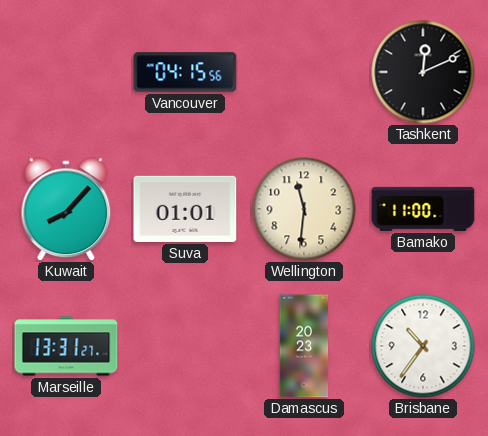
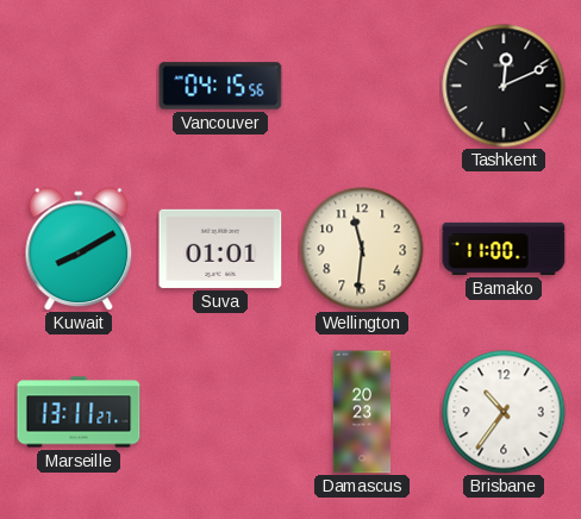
Kuwait: 8:07 -> 8:10 (79, 249)
Marseille: 13:31 -> 13:11 (79, 412)
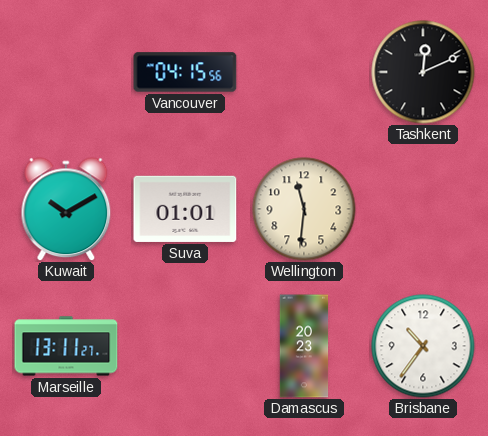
Kuwait: 8:10 -> 10:10 (66, 209)
Bamako: 11:00 -> none (504, 249)
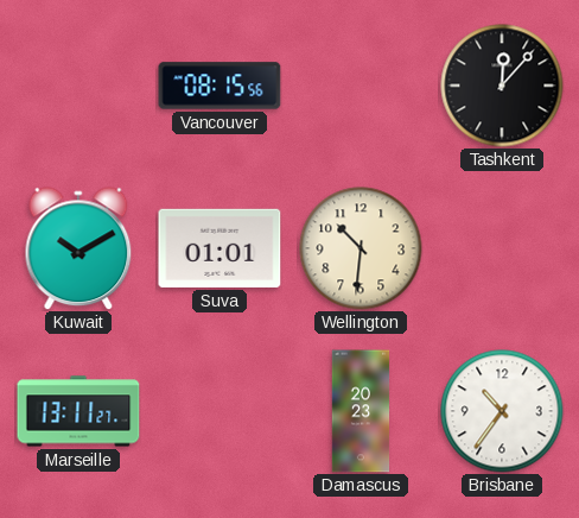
Vancouver: 04:15 -> 08:15 (219, 86)
Tashkent: 12:11 -> 12:07 (502, 86)
Wellington: 11:31 -> 10:31 (361, 248)
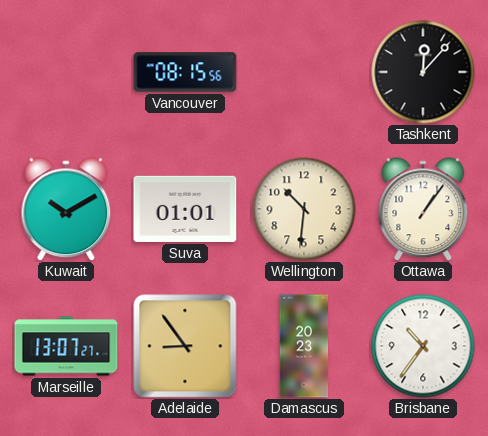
Ottawa: none -> 1:06 (423, 209)
Marseille: 13:11 -> 13:07 (66, 346)
Adelaide: none -> 8:54 (185, 346)
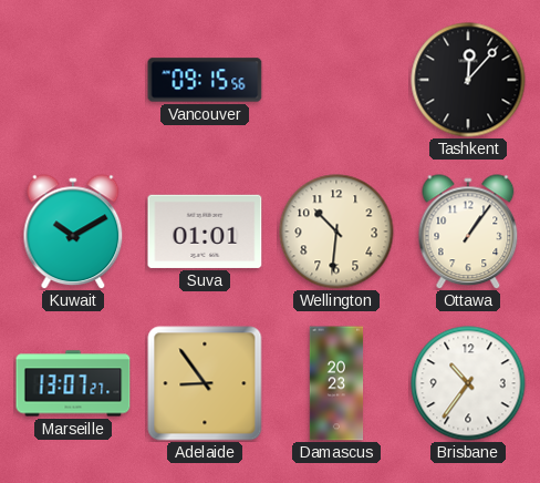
Vancouver: 08:15 -> 09:15 (205, 80)
